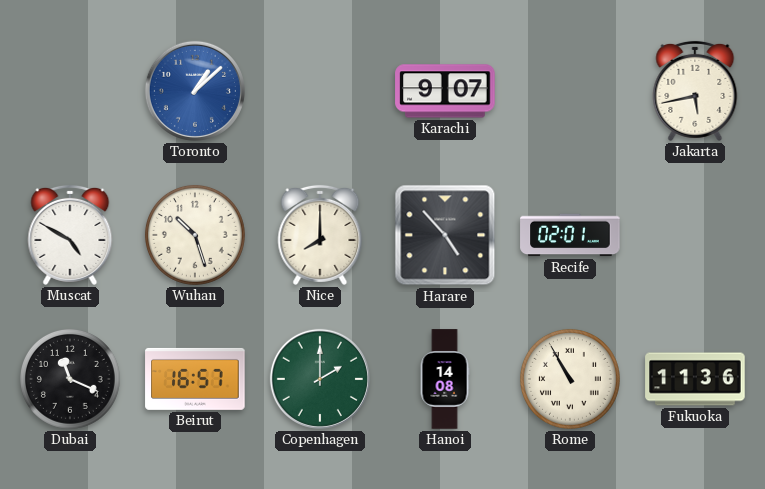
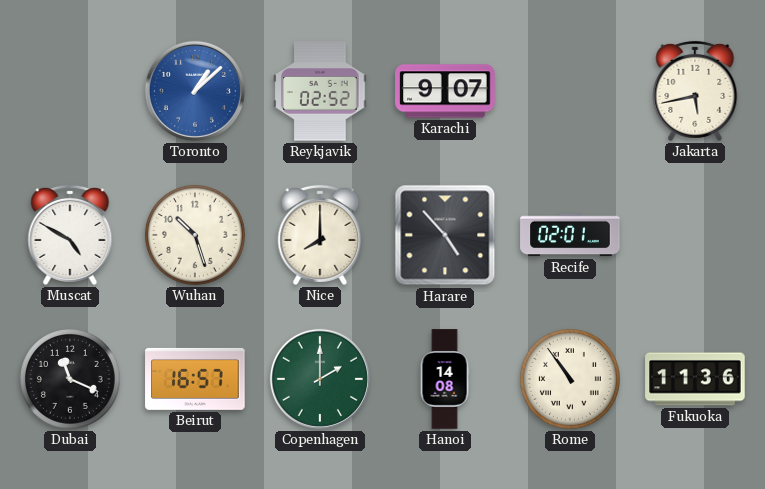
Reykjavik: none -> 02:52 (320, 91)
Rome: 10:55 -> 10:54 (570, 379)
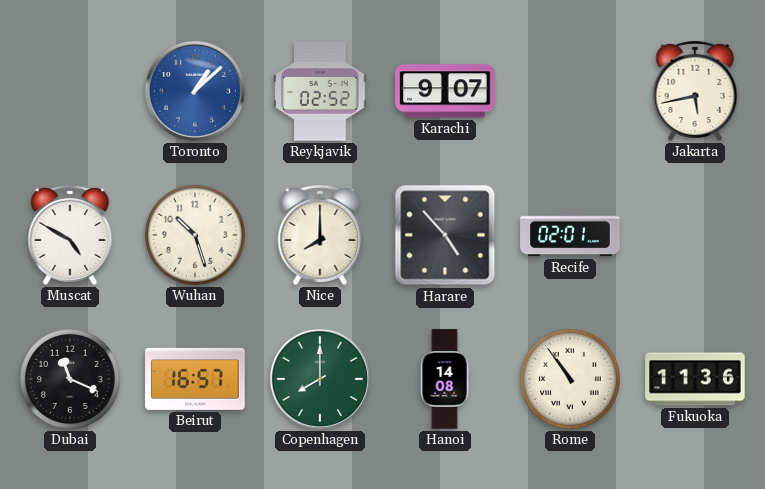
Copenhagen: 2:00 -> 8:00 (320, 379)
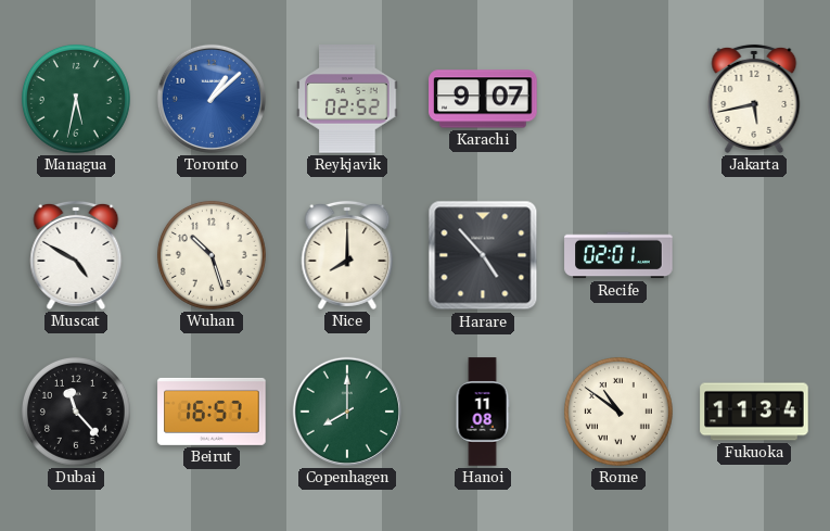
Managua: none -> 5:32 (76, 99)
Dubai: 11:19 -> 11:23 (76, 412)
Hanoi: 14:08 -> 11:08 (483, 412)
Rome: 10:54 -> 10:51 (618, 412)
Fukuoka: 11:36 -> 11:34 (754, 412)
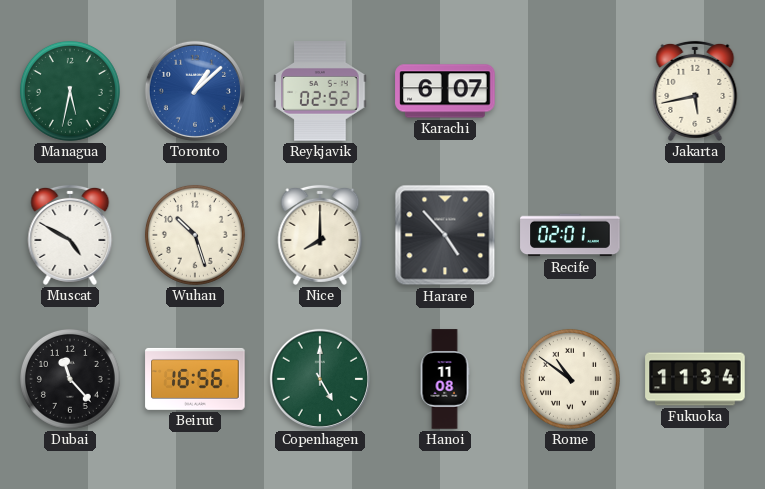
Karachi: 9:07 -> 6:07 (445, 91)
Beirut: 16:57 -> 16:56 (195, 379)
Copenhagen: 8:00 -> 5:00 (320, 379)
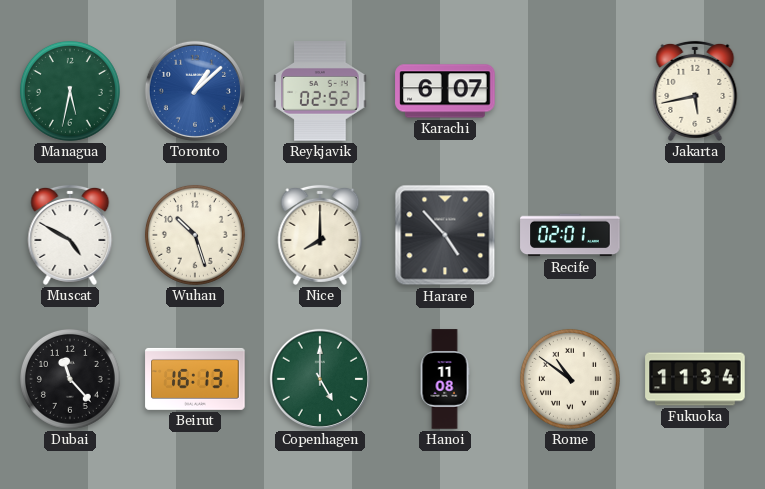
Beirut: 16:56 -> 16:13 (195, 379)
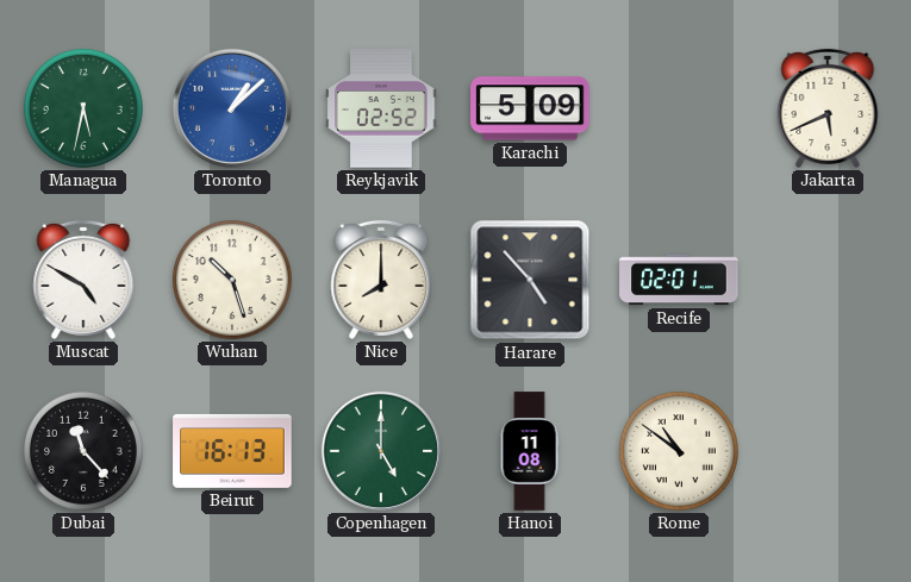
Karachi: 6:07 -> 5:09 (530, 108)
Jakarta: 5:43 -> 5:41 (828, 108)
Fukuoka: 11:34 -> none (695, 379)
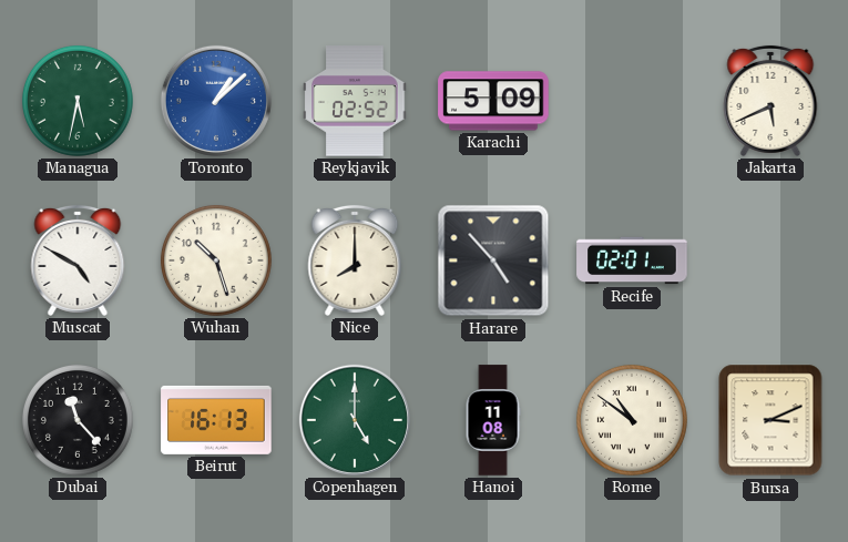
Bursa: none -> 3:11 (770, 420)
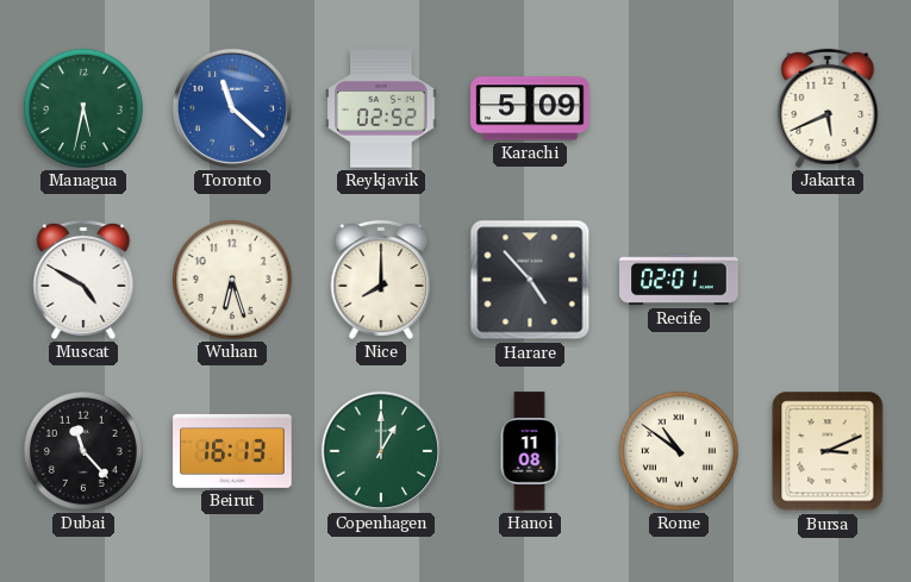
Toronto: 1:08 -> 11:22 (232, 108)
Wuhan: 10:27 -> 6:27 (232, 280)
Copenhagen: 5:00 -> 1:00 (381, 451)
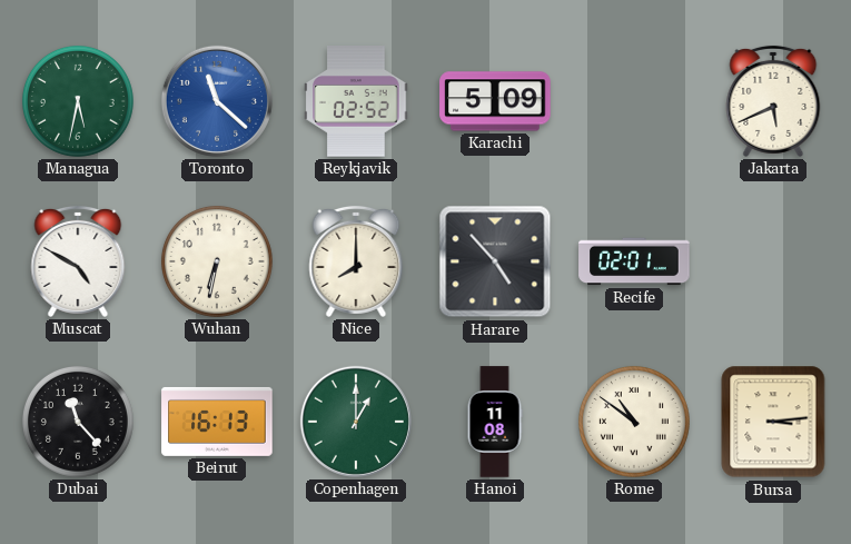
Wuhan: 6:27 -> 6:32 (217, 261)
Bursa: 3:11 -> 3:14 (773, 422)
